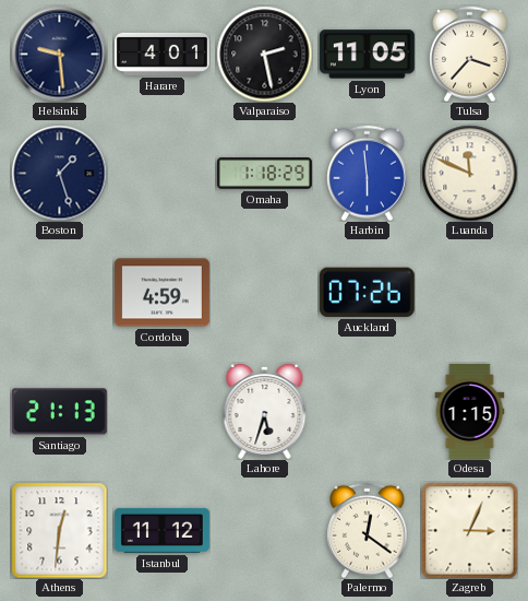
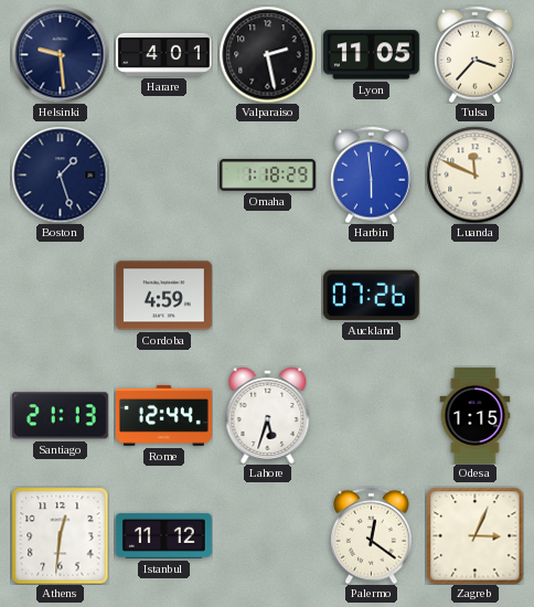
Rome: none -> 12:44 (163, 416)
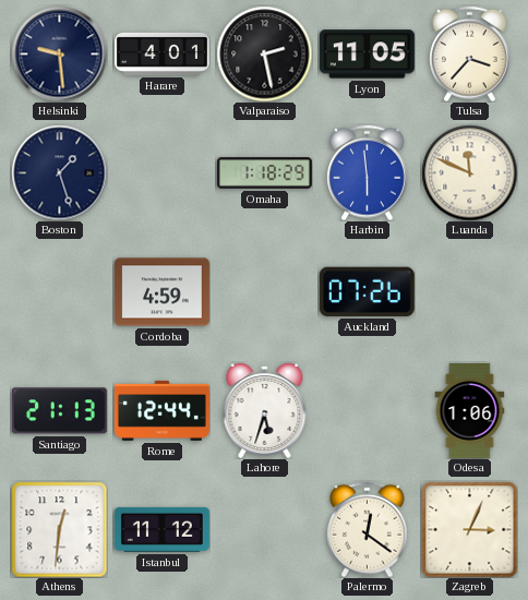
Odesa: 1:15 -> 1:06 (470, 410)
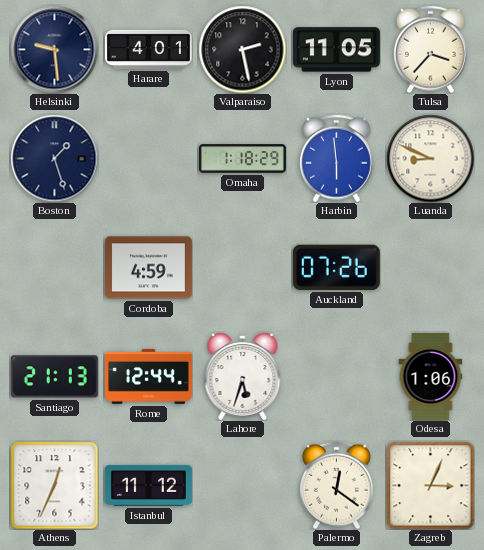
Luanda: 11:49 -> 8:49 (430, 158)
Athens: 12:31 -> 12:34 (54, 485)
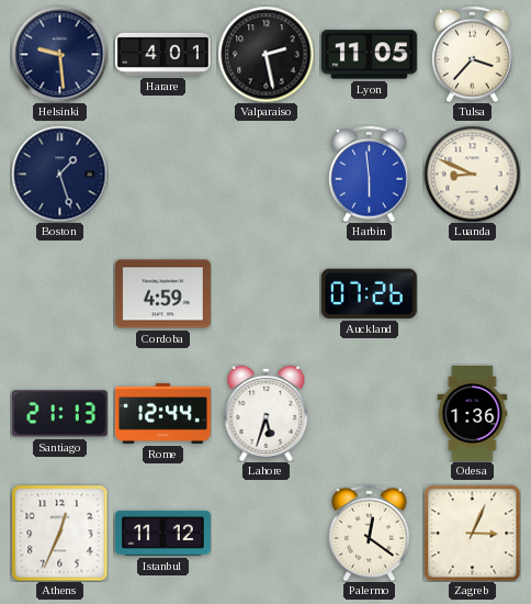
Omaha: 1:18 -> none (242, 159)
Odesa: 1:06 -> 1:36 (473, 413)
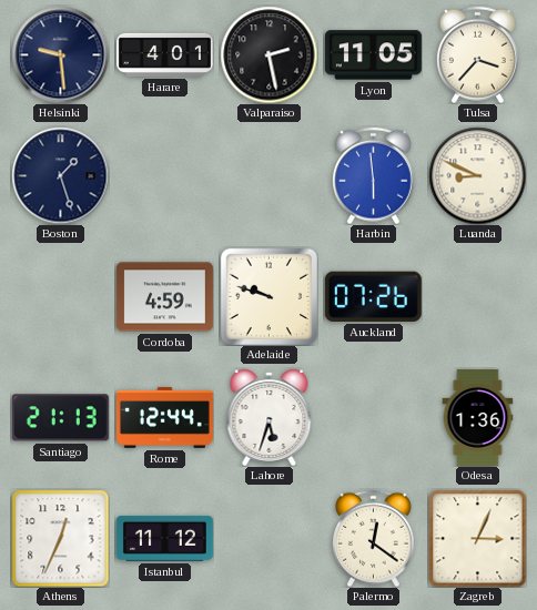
Adelaide: none -> 9:48 (268, 296)
